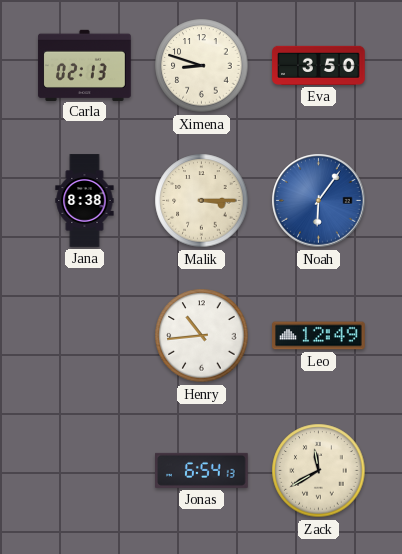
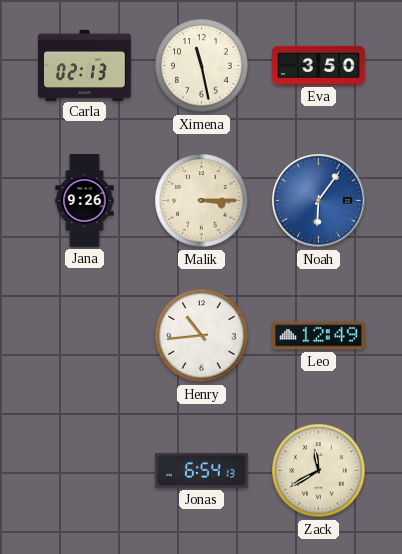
Ximena: 8:48 -> 11:28 (202, 66)
Jana: 8:38 -> 9:26 (85, 201)
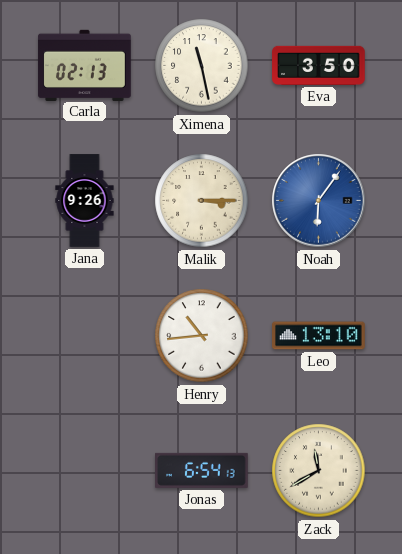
Leo: 12:49 -> 13:10 (319, 336)
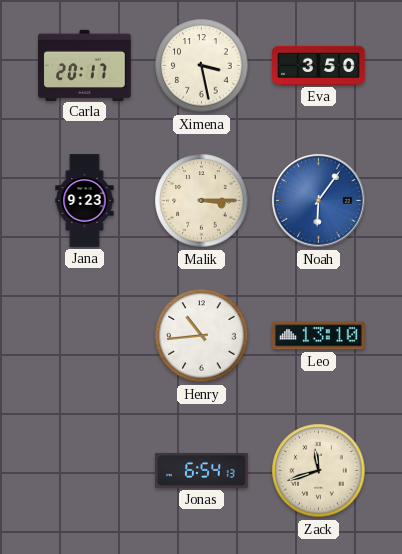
Carla: 02:13 -> 20:17 (85, 65)
Ximena: 11:28 -> 3:28 (202, 66)
Jana: 9:26 -> 9:23 (85, 201)
Zack: 11:40 -> 11:42 (319, 471)
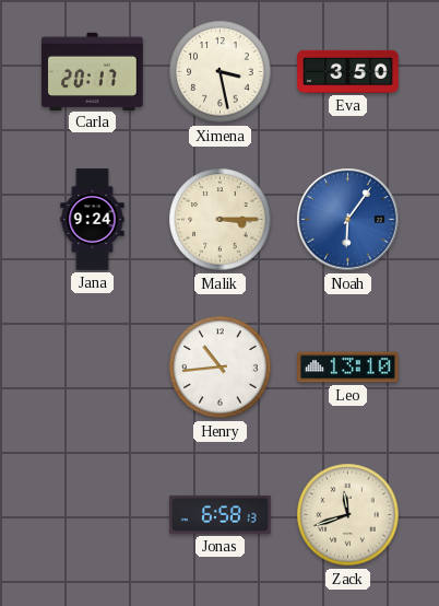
Jana: 9:23 -> 9:24 (93, 220)
Jonas: 6:54 -> 6:58 (221, 514)
